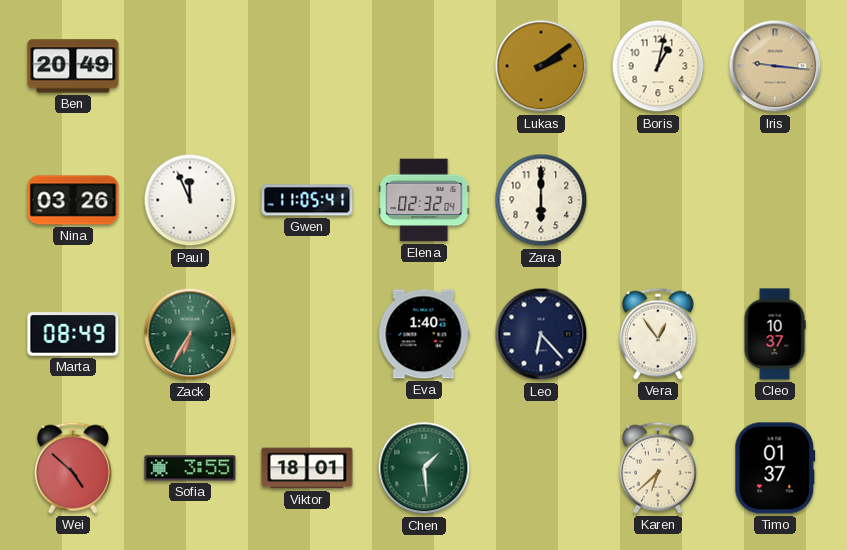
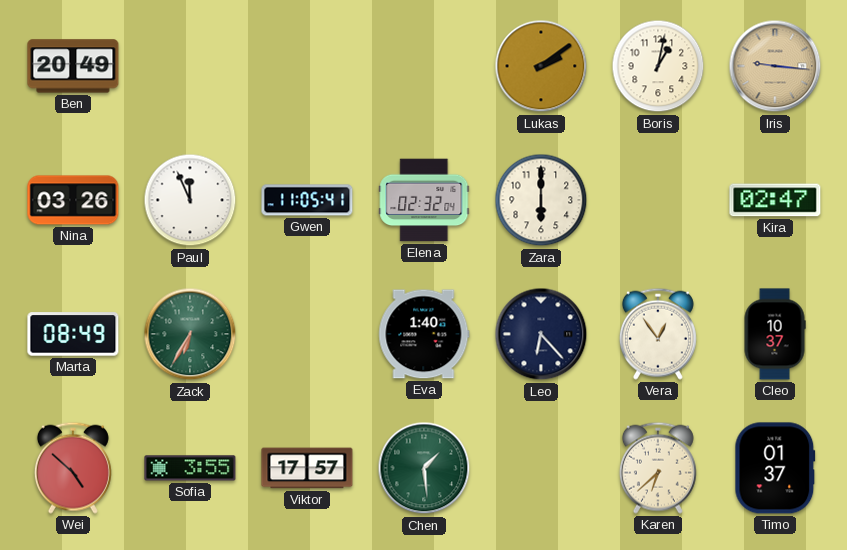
Kira: none -> 02:47 (775, 200)
Viktor: 18:01 -> 17:57 (307, 468)
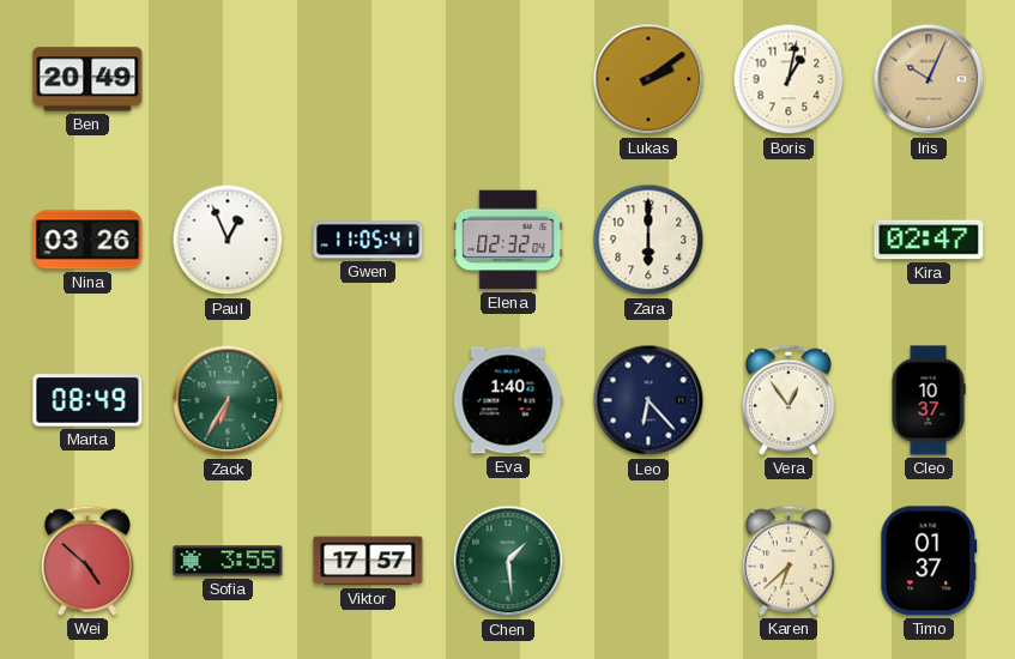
Iris: 9:16 -> 10:04 (929, 79)
Paul: 11:56 -> 12:56 (228, 240)
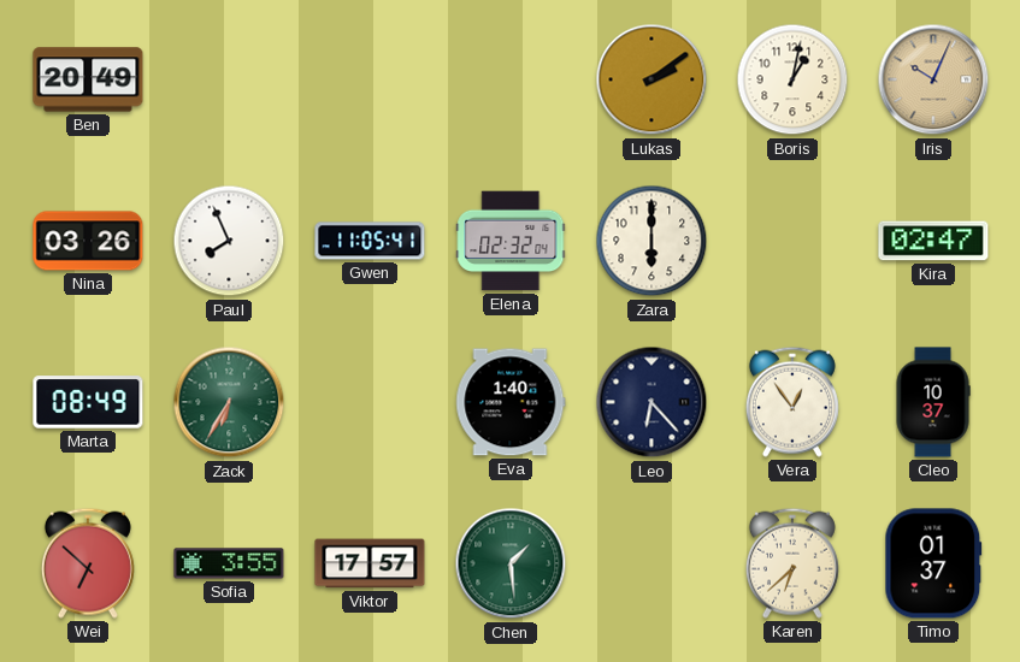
Paul: 12:56 -> 7:56 (229, 241)
Wei: 4:52 -> 6:52 (88, 563)
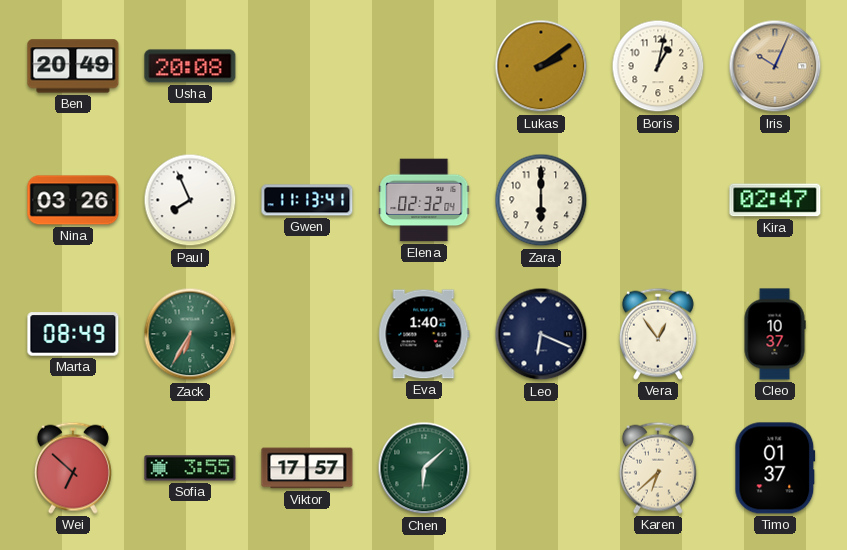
Usha: none -> 20:08 (190, 66)
Gwen: 11:05 -> 11:13 (307, 200)
Leo: 6:23 -> 6:19 (541, 334)
Chen: 1:29 -> 6:08 (424, 468)
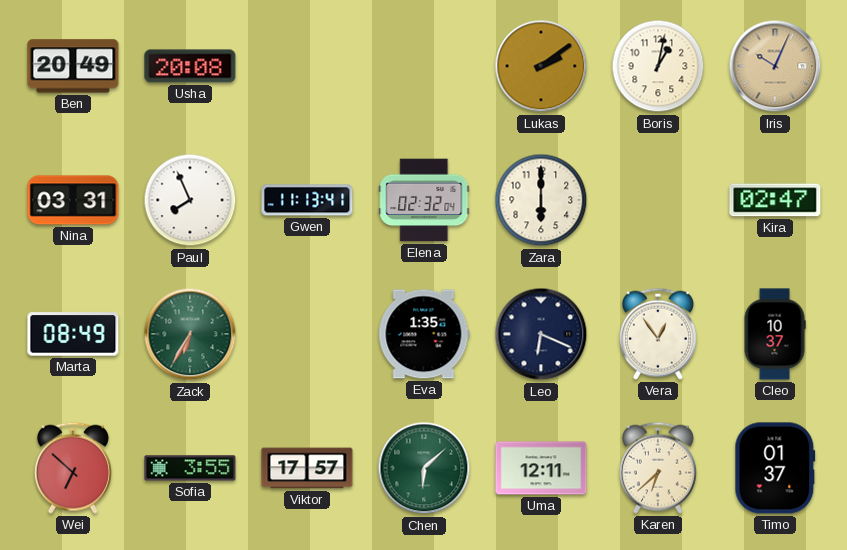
Nina: 03:26 -> 03:31 (73, 200)
Eva: 1:40 -> 1:35 (424, 334)
Uma: none -> 12:11 (541, 468)
